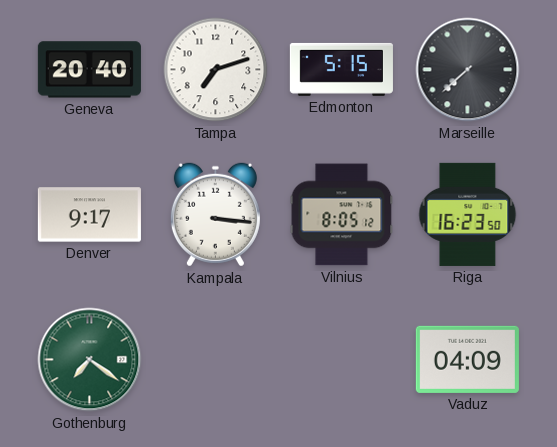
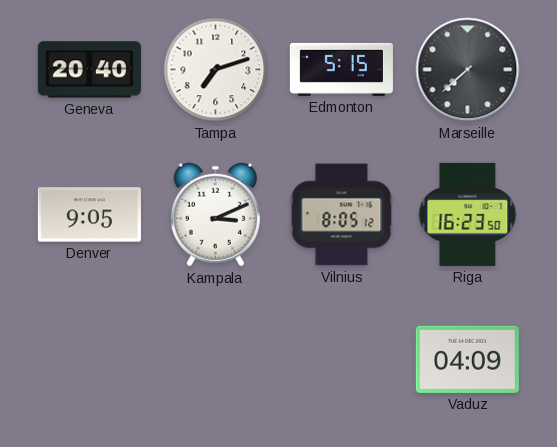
Denver: 9:17 -> 9:05 (89, 215)
Kampala: 3:16 -> 3:11 (215, 215)
Gothenburg: 7:21 -> none (90, 360)
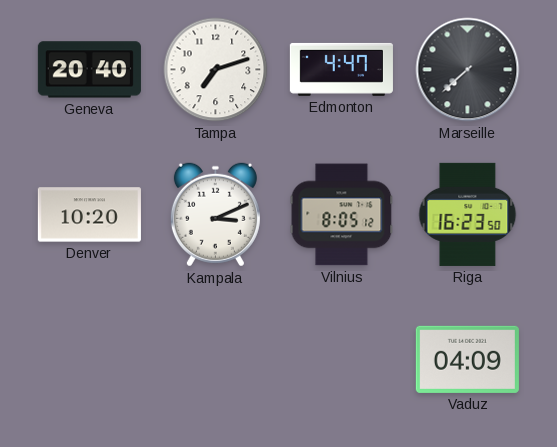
Edmonton: 5:15 -> 4:47 (341, 69)
Denver: 9:05 -> 10:20 (89, 215)
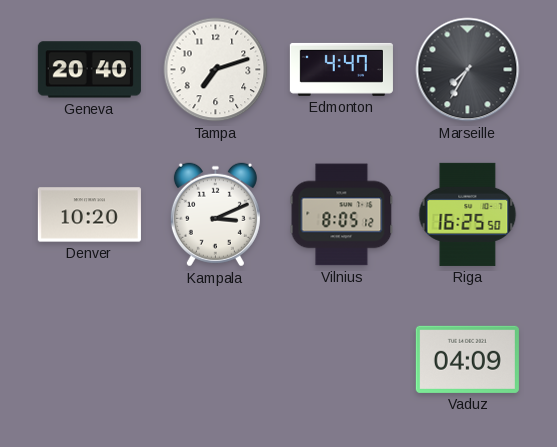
Marseille: 7:38 -> 7:35 (468, 70)
Riga: 16:23 -> 16:25 (468, 214)
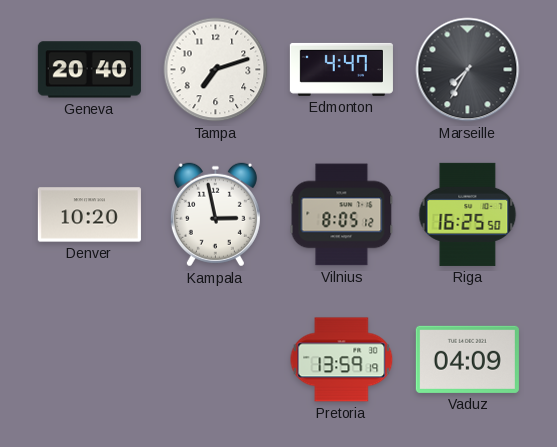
Kampala: 3:11 -> 2:58 (215, 215)
Pretoria: none -> 13:59 (342, 360)
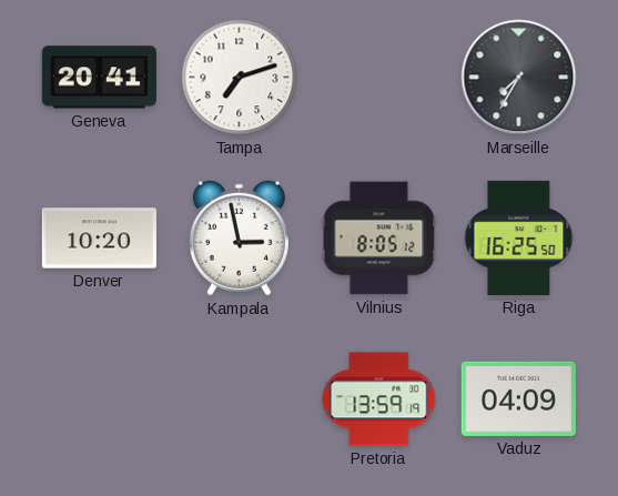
Geneva: 20:40 -> 20:41 (99, 78)
Edmonton: 4:47 -> none (341, 69)
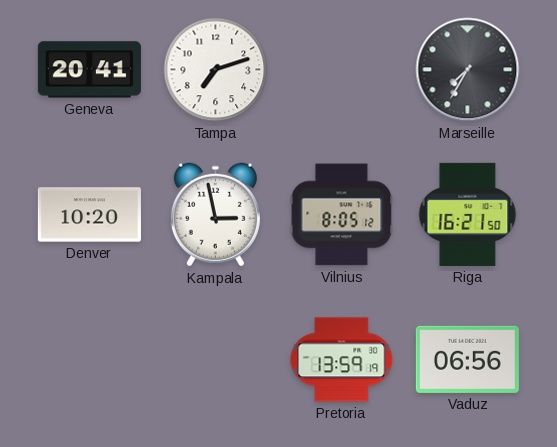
Riga: 16:25 -> 16:21 (468, 214)
Vaduz: 04:09 -> 06:56 (467, 359)
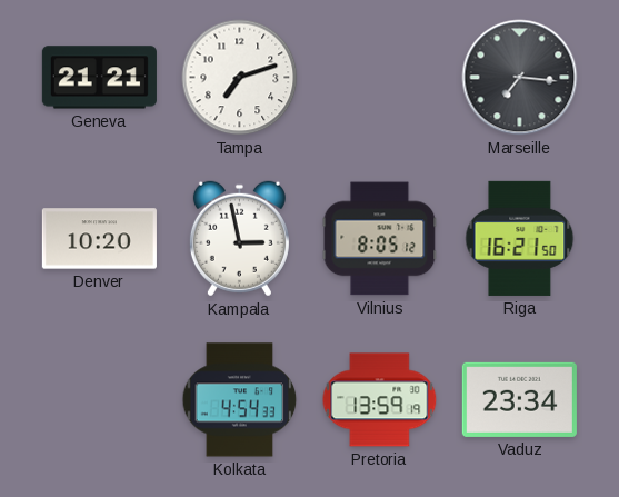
Geneva: 20:41 -> 21:21 (99, 78)
Marseille: 7:35 -> 7:16 (520, 78)
Kolkata: none -> 4:54 (240, 400)
Vaduz: 06:56 -> 23:34 (519, 399)
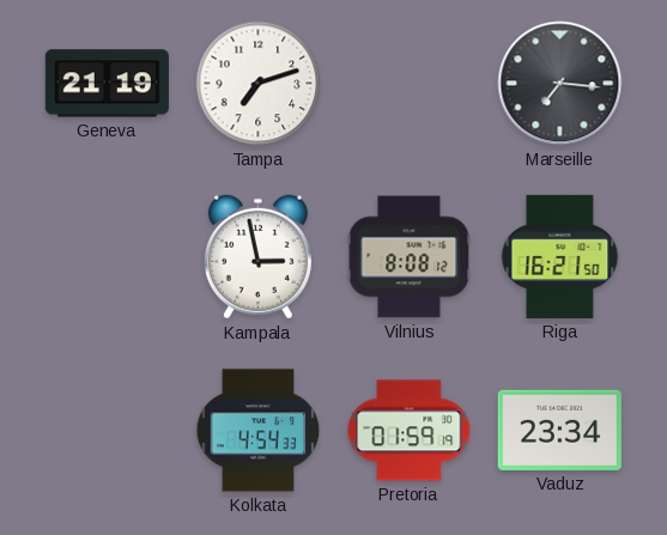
Geneva: 21:21 -> 21:19 (107, 84)
Denver: 10:20 -> none (99, 239)
Vilnius: 8:05 -> 8:08 (410, 257)
Pretoria: 13:59 -> 01:59 (410, 431)
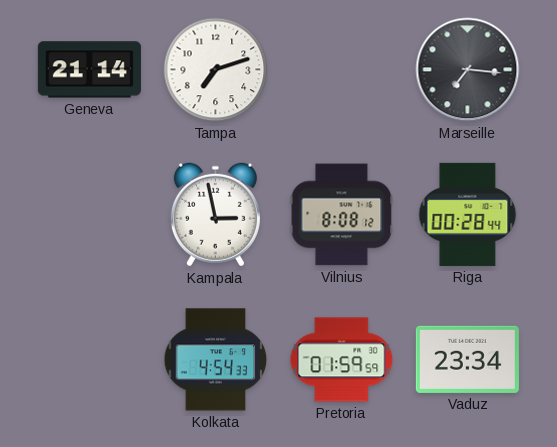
Geneva: 21:19 -> 21:14 (89, 70)
Riga: 16:21 -> 00:28 (468, 214)
Pretoria: 01:59:19 -> 01:59:59 (342, 360)
